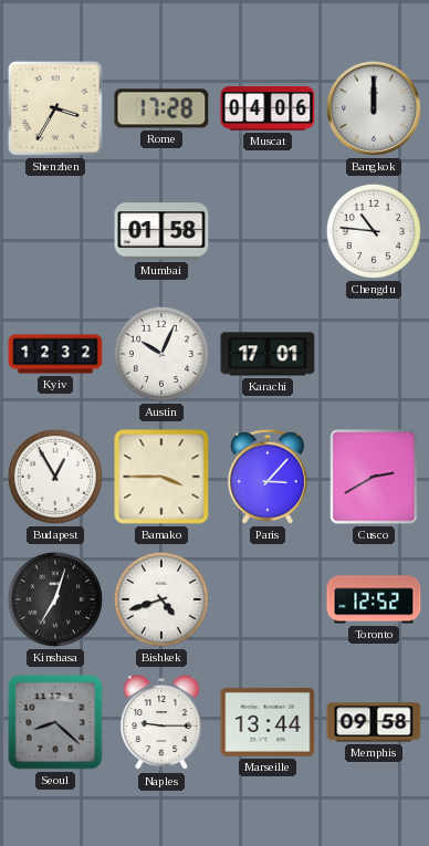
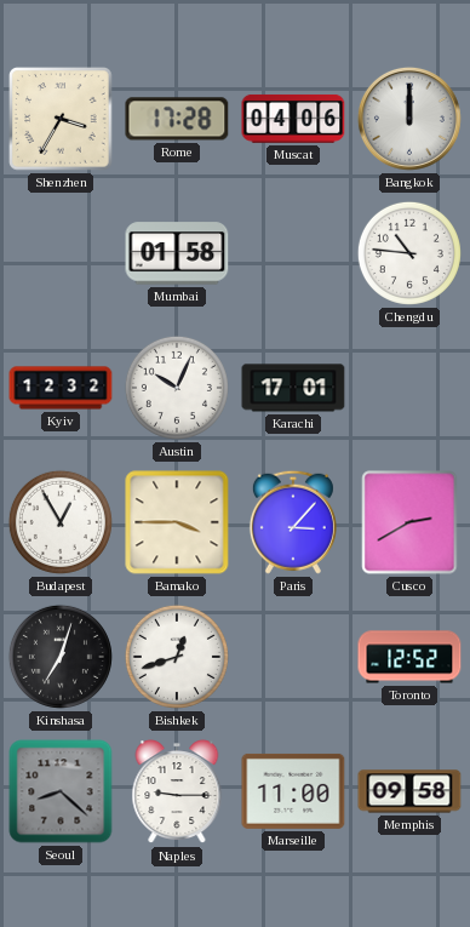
Bishkek: 4:42 -> 12:42 (177, 657)
Marseille: 13:44 -> 11:00 (293, 791)
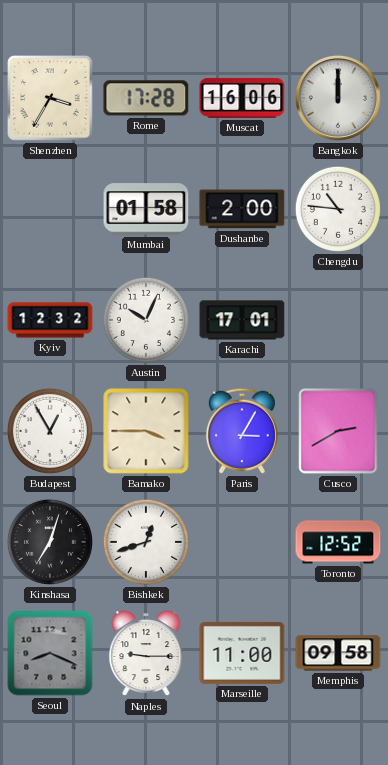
Muscat: 04:06 -> 16:06 (242, 98)
Dushanbe: none -> 2:00 (242, 209)
Paris: 3:07 -> 3:05 (242, 431)
Seoul: 8:22 -> 8:19 (50, 653)
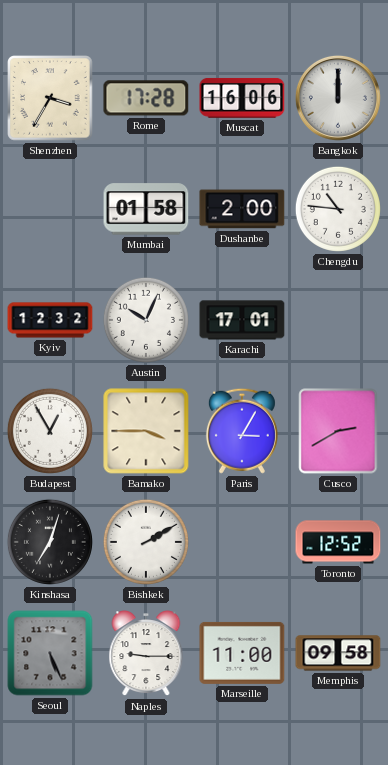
Bishkek: 12:42 -> 2:10 (146, 542)
Seoul: 8:19 -> 5:26 (50, 653)
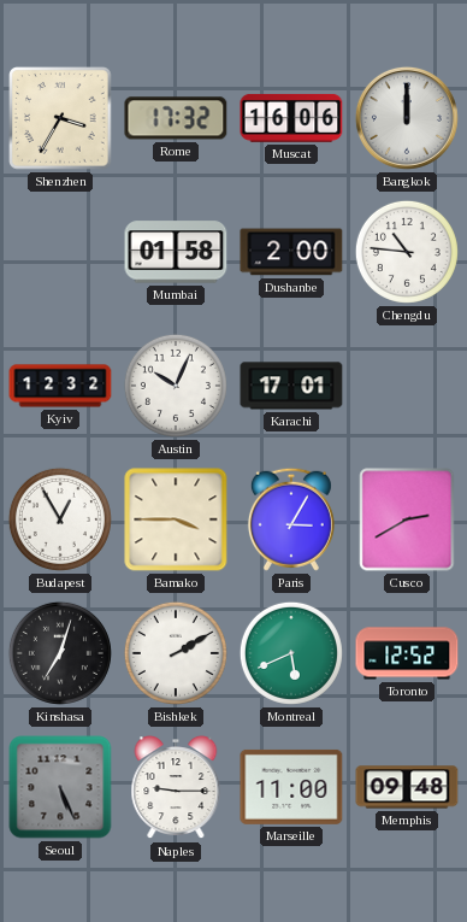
Rome: 17:28 -> 17:32 (176, 118)
Montreal: none -> 5:41 (291, 653)
Memphis: 09:58 -> 09:48 (407, 787)
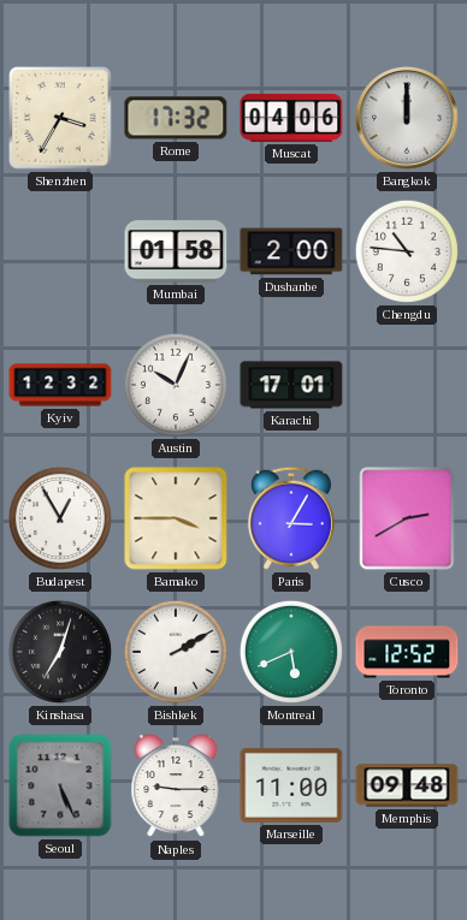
Muscat: 16:06 -> 04:06 (291, 118)
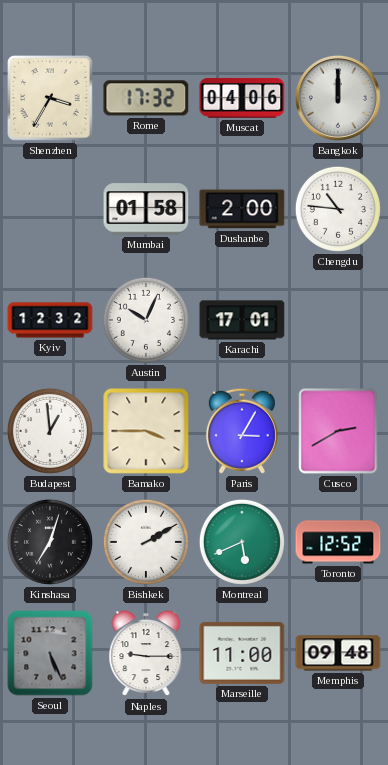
Budapest: 12:55 -> 12:59 (50, 431)
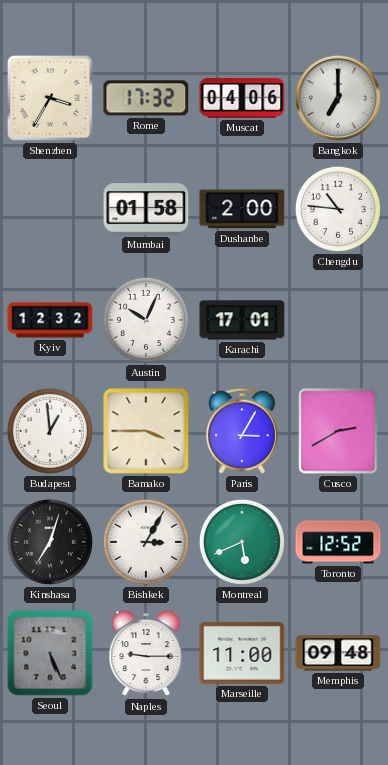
Bangkok: 12:00 -> 7:00 (338, 98)
Bishkek: 2:10 -> 3:05 (146, 542)
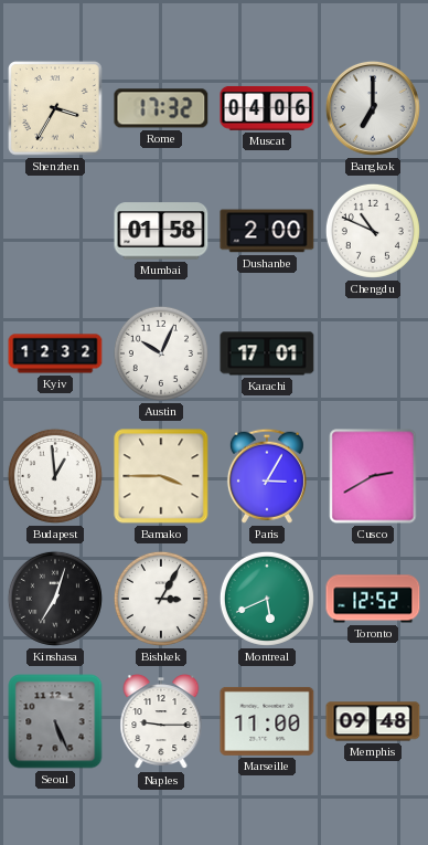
Chengdu: 10:46 -> 10:49 (373, 231)
